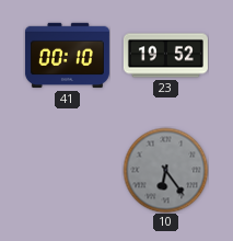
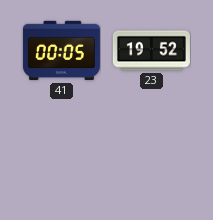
41: 00:10 -> 00:05 (61, 51)
10: 6:24 -> none (165, 170)
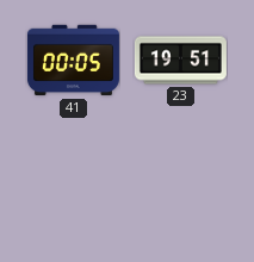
23: 19:52 -> 19:51 (180, 61)
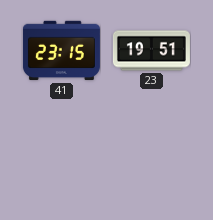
41: 00:05 -> 23:15 (61, 51)
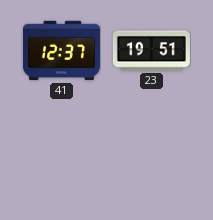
41: 23:15 -> 12:37 (61, 51)
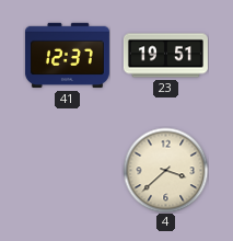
4: none -> 3:38 (165, 170)
